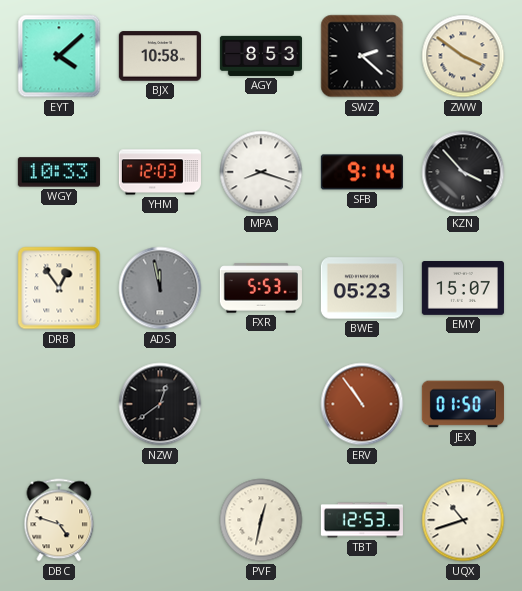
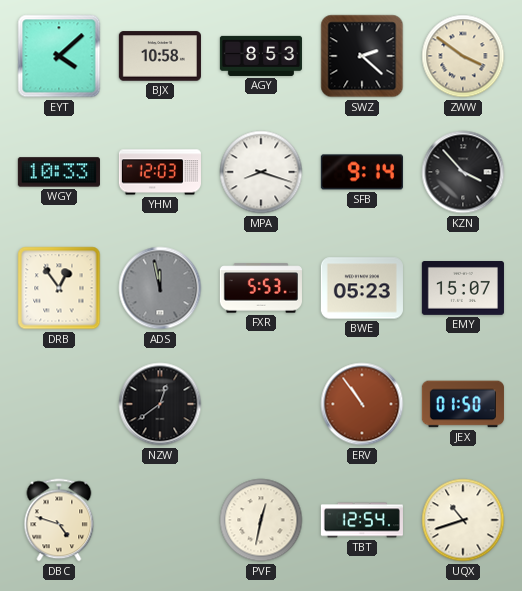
TBT: 12:53 -> 12:54 (362, 520)
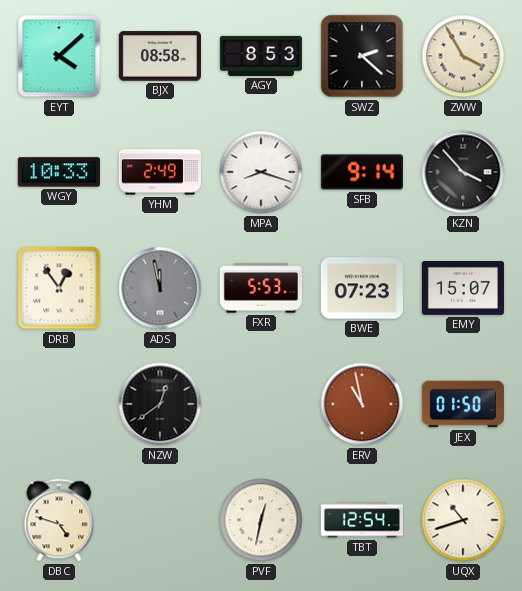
BJX: 10:58 -> 08:58 (160, 56)
ZWW: 3:51 -> 3:55 (463, 56)
YHM: 12:03 -> 2:49 (160, 172)
BWE: 05:23 -> 07:23 (362, 288)
ERV: 10:54 -> 10:58 (362, 404)
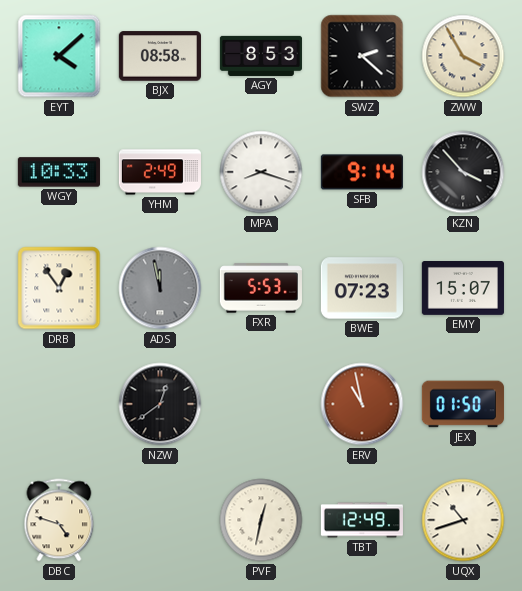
TBT: 12:54 -> 12:49 (362, 520)
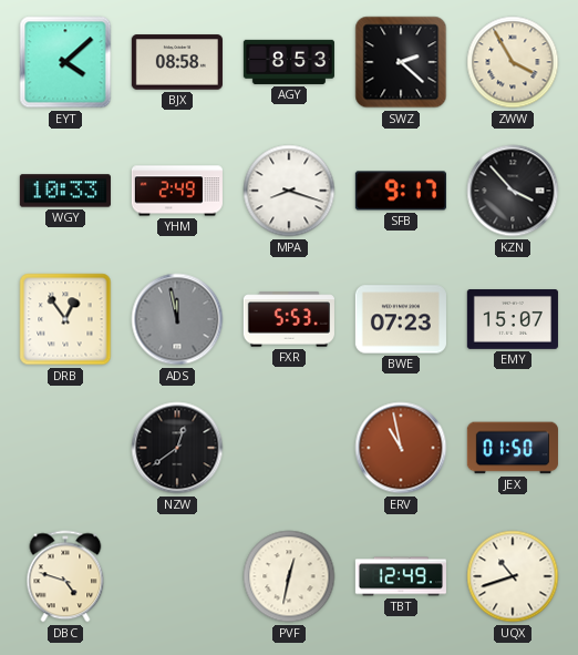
SFB: 9:14 -> 9:17 (401, 191)
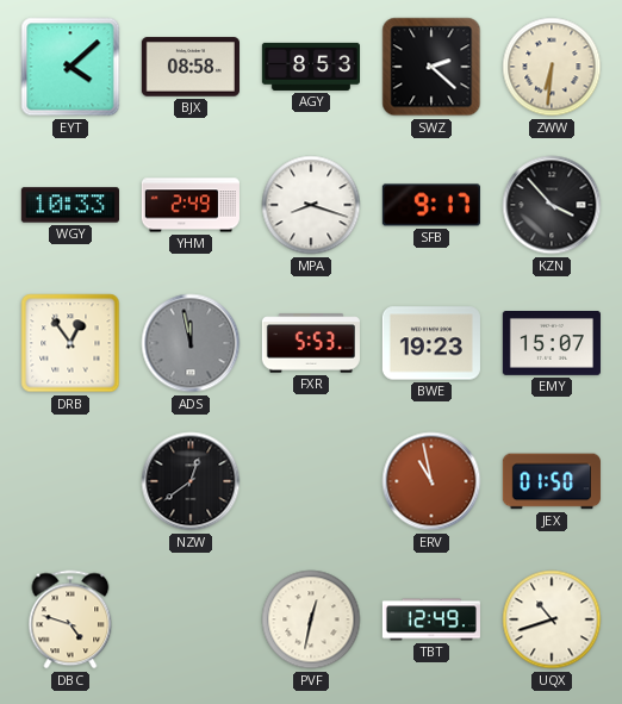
ZWW: 3:55 -> 6:31 (552, 67)
BWE: 07:23 -> 19:23 (431, 343)
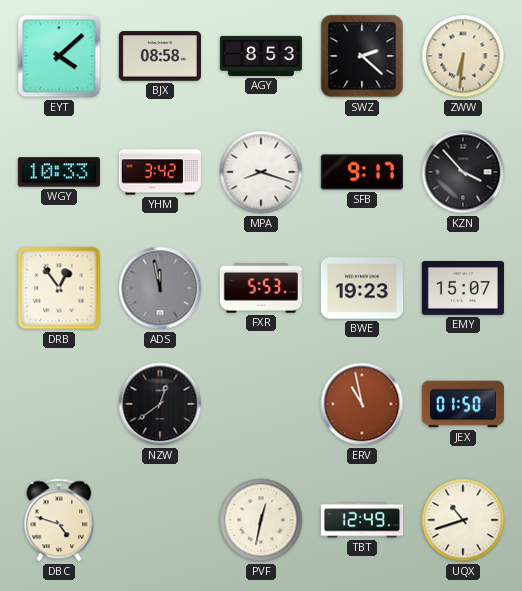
YHM: 2:49 -> 3:42 (160, 172)
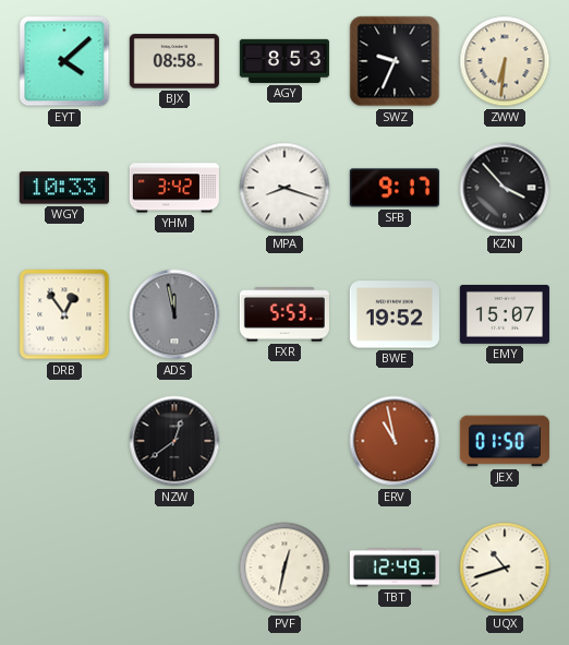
SWZ: 2:22 -> 9:34 (395, 61)
BWE: 19:23 -> 19:52 (395, 314)
DBC: 4:48 -> none (59, 520)
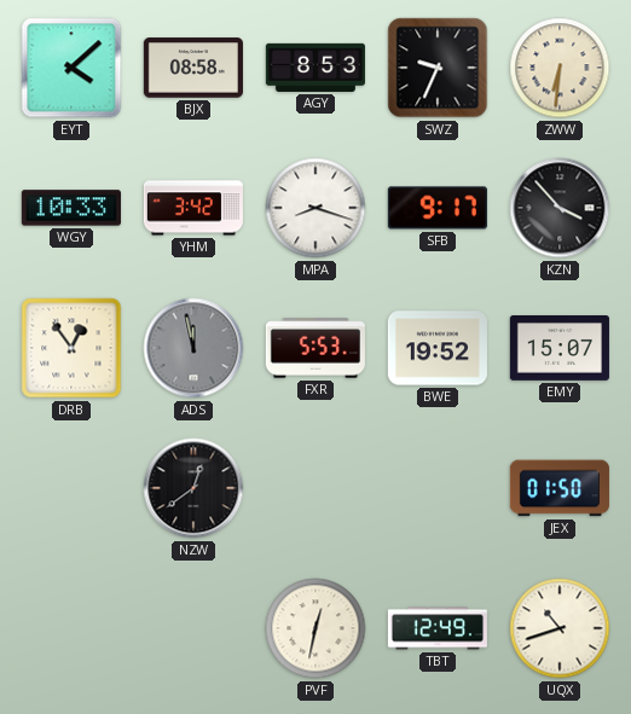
ERV: 10:58 -> none (395, 441)
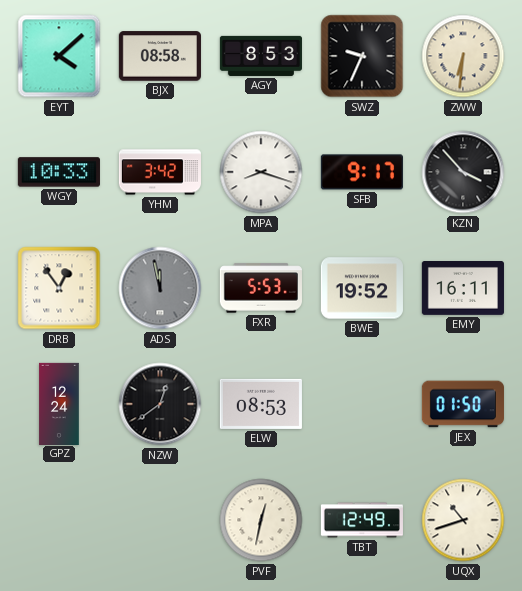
EMY: 15:07 -> 16:11 (463, 289)
GPZ: none -> 12:24 (59, 403)
ELW: none -> 08:53 (261, 404)
